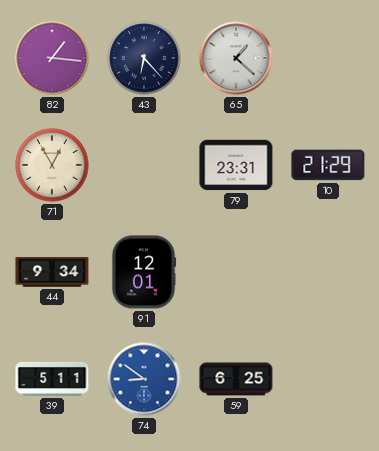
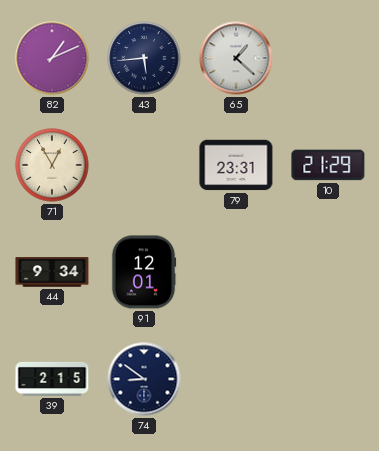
82: 1:16 -> 1:11 (52, 58)
43: 6:23 -> 5:44 (144, 58)
39: 5:11 -> 2:15 (52, 379)
74 dial: blue -> navy (144, 379)
59: 6:25 -> none (236, 379)
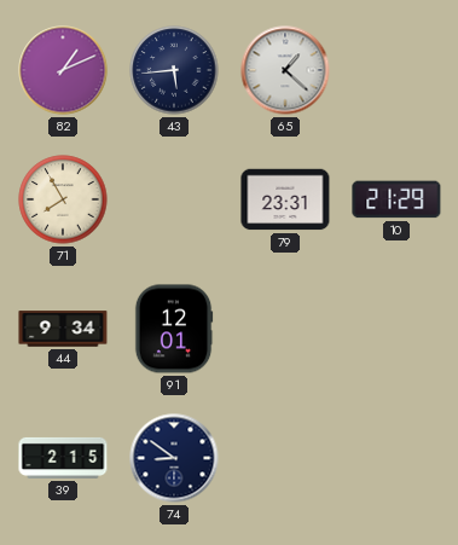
71: 12:55 -> 7:55 (63, 199)
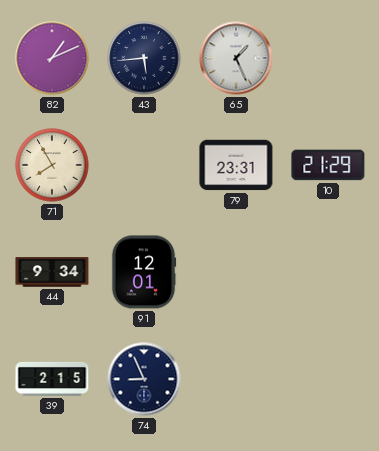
65: 1:22 -> 1:26 (236, 58)
74: 8:51 -> 8:56 (144, 379)
